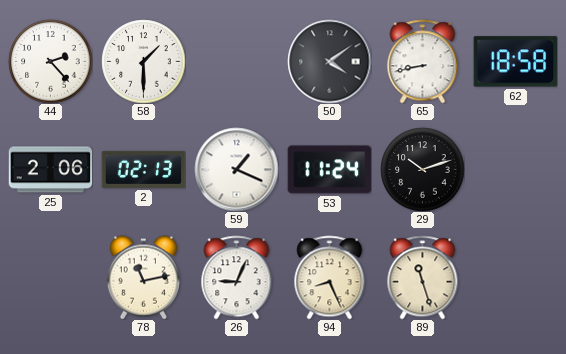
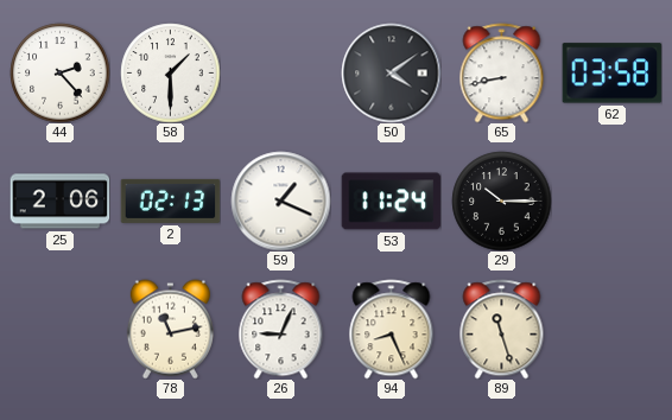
62: 18:58 -> 03:58 (611, 74)
29: 10:12 -> 10:15 (501, 201)
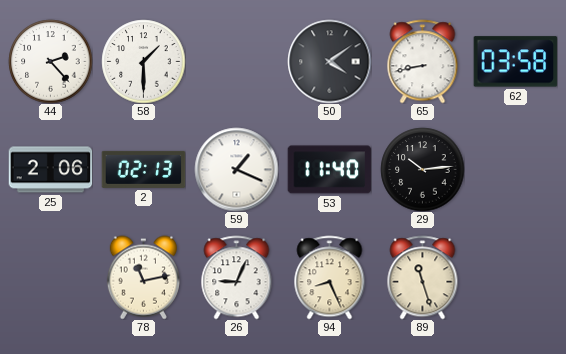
53: 11:24 -> 11:40 (329, 170)
29: 10:15 -> 10:14 (422, 169)
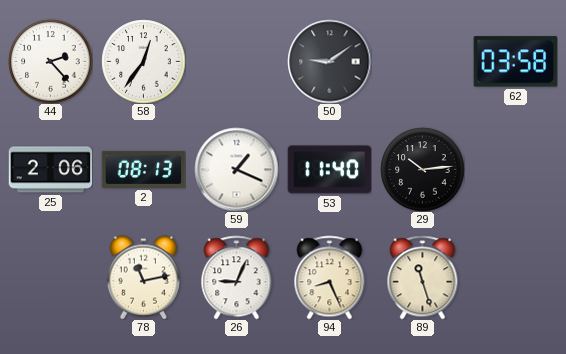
58: 1:30 -> 12:36 (143, 61)
50: 4:09 -> 9:09 (329, 61)
65: 8:43 -> none (423, 61)
2: 02:13 -> 08:13 (143, 169)
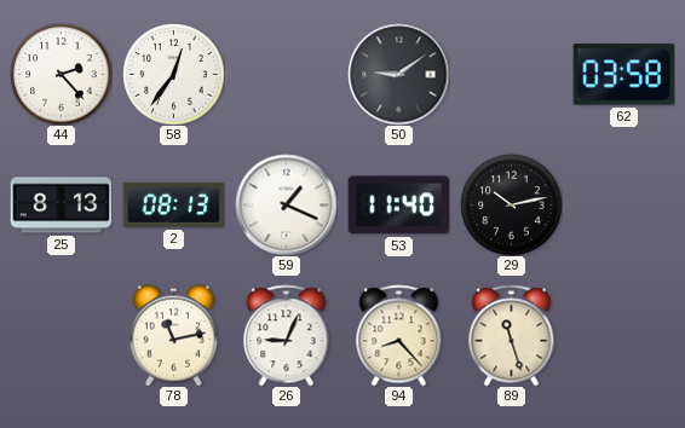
25: 2:06 -> 8:13 (61, 206)
29: 10:14 -> 10:13 (511, 204)
94: 8:26 -> 8:23 (399, 335)
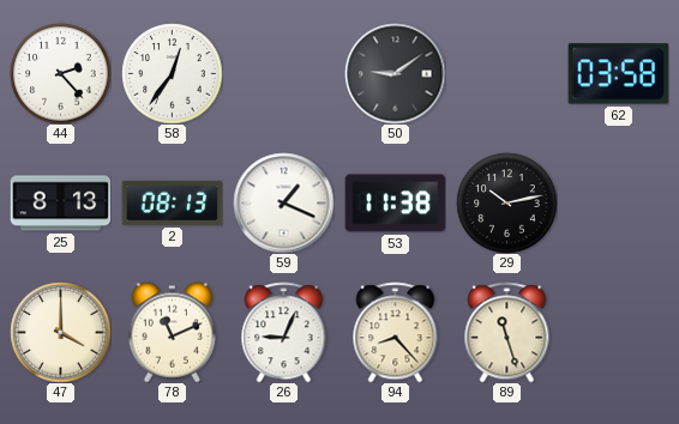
53: 11:40 -> 11:38 (395, 204)
47: none -> 4:00 (60, 332)
78: 11:13 -> 11:11 (172, 332)
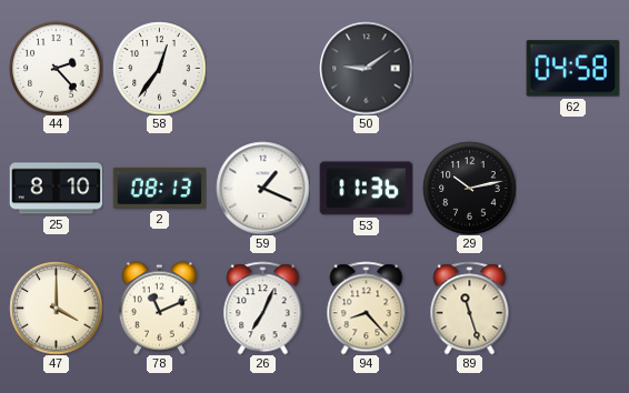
62: 03:58 -> 04:58 (572, 69)
25: 8:13 -> 8:10 (56, 189)
53: 11:38 -> 11:36 (366, 189)
26: 9:04 -> 7:04 (263, 308)
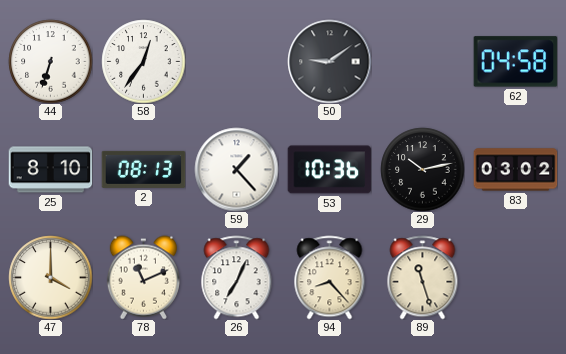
44: 2:23 -> 6:33 (50, 61)
59: 1:19 -> 1:23 (236, 169)
53: 11:36 -> 10:36 (329, 170)
83: none -> 03:02 (515, 170)
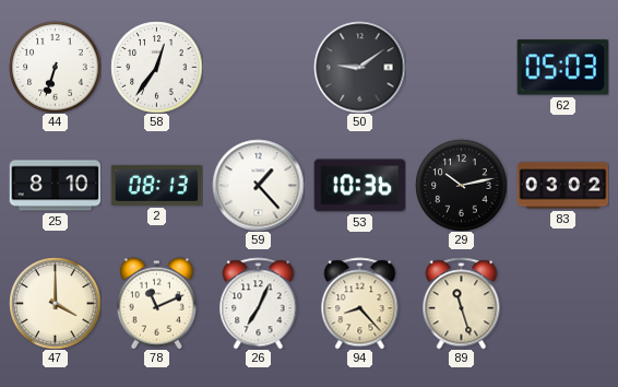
62: 04:58 -> 05:03 (562, 68)
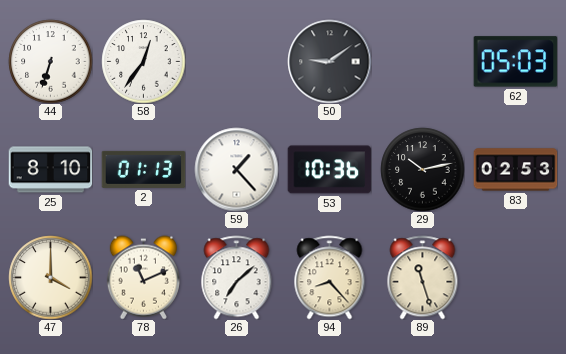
2: 08:13 -> 01:13 (143, 169)
83: 03:02 -> 02:53 (515, 170)
26: 7:04 -> 7:08 (237, 277)
